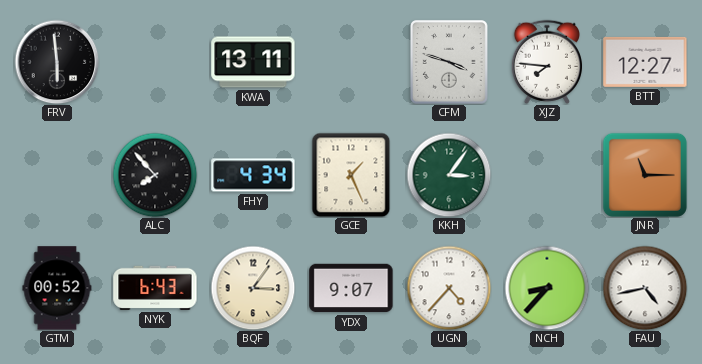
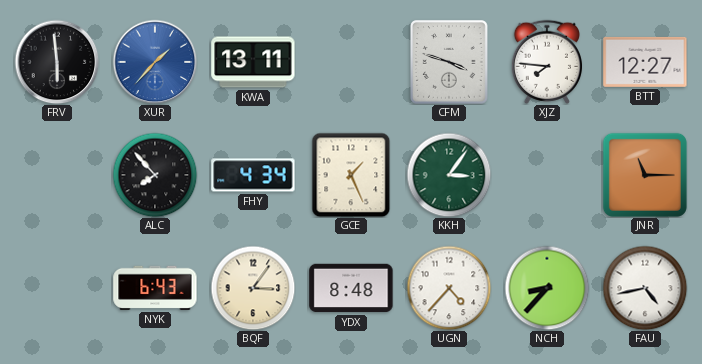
XUR: none -> 1:37 (155, 62)
GTM: 00:52 -> none (57, 288)
YDX: 9:07 -> 8:48 (351, 288)
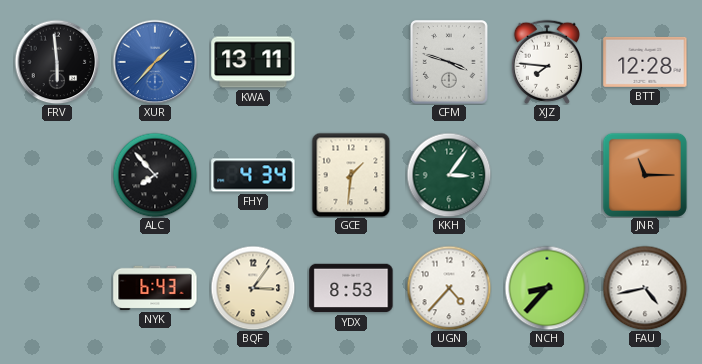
BTT: 12:27 -> 12:28 (645, 62)
GCE: 1:26 -> 1:31 (351, 175)
YDX: 8:48 -> 8:53 (351, 288)
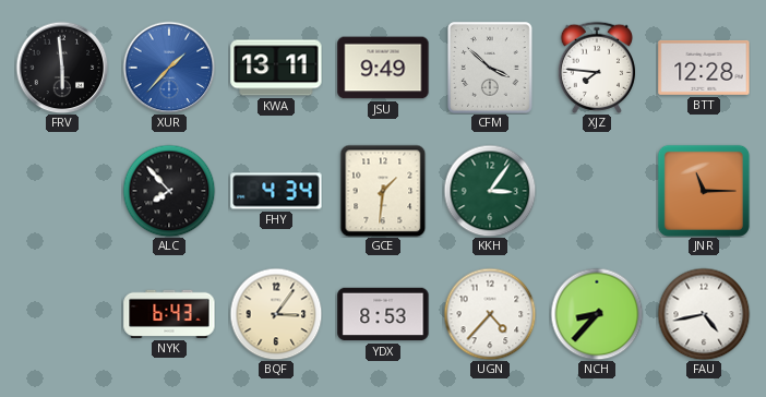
JSU: none -> 9:49 (383, 68)
CFM: 3:48 -> 3:52 (491, 69)
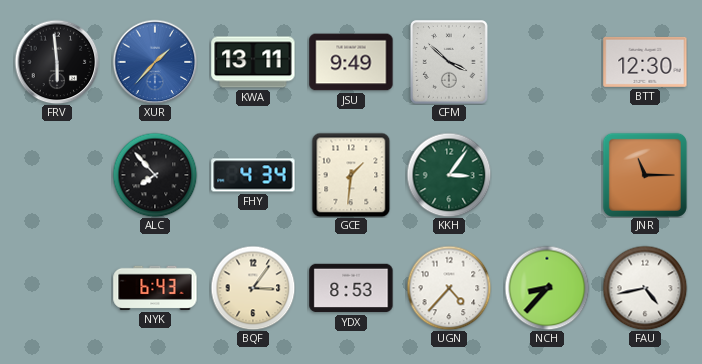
XJZ: 7:46 -> none (597, 68)
BTT: 12:28 -> 12:30 (645, 62)
